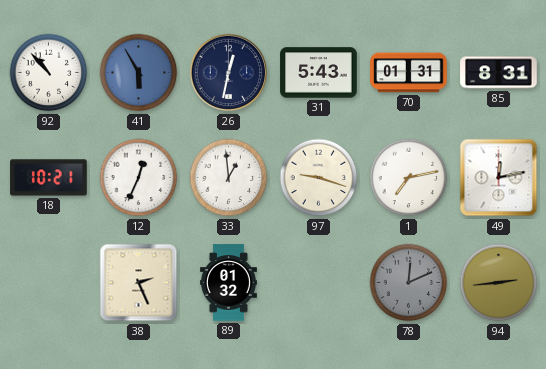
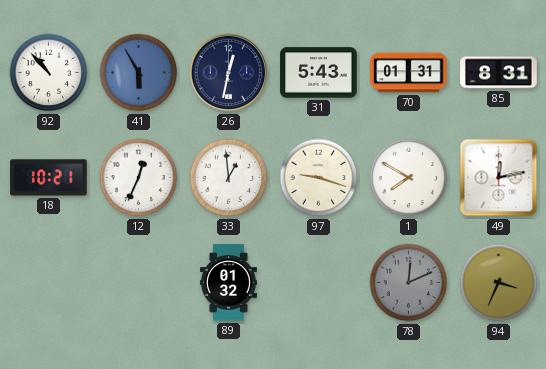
1: 7:13 -> 7:50 (409, 178)
38: 2:26 -> none (139, 283)
94: 2:44 -> 3:34 (499, 283)
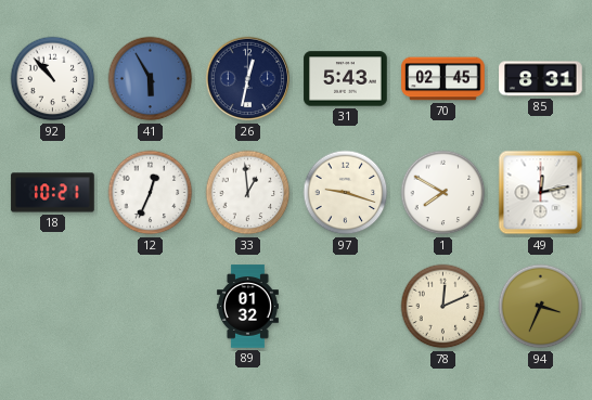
70: 01:31 -> 02:45 (443, 79)
78 dial: grey -> cream (443, 307)
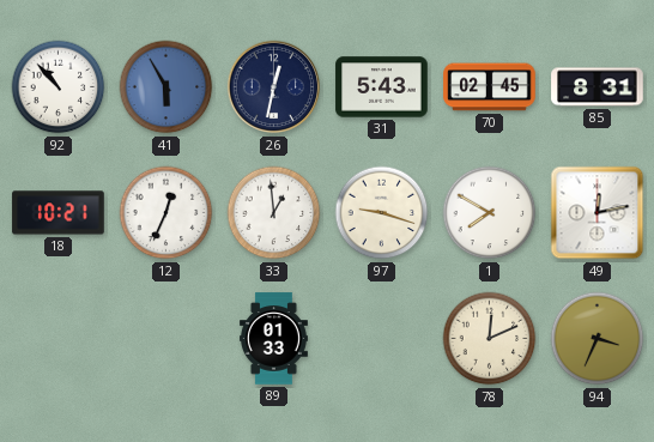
89: 01:32 -> 01:33 (273, 339)
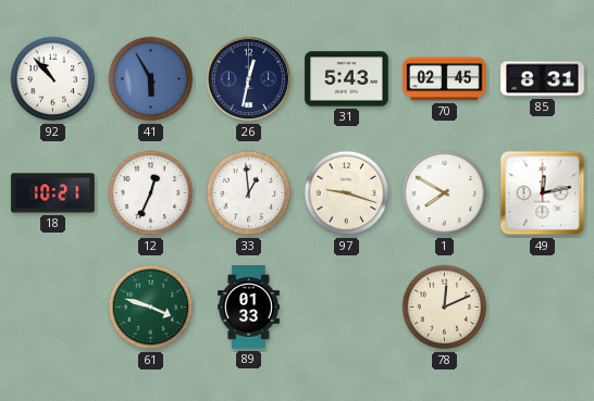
61: none -> 3:48 (151, 308)
94: 3:34 -> none (598, 339)
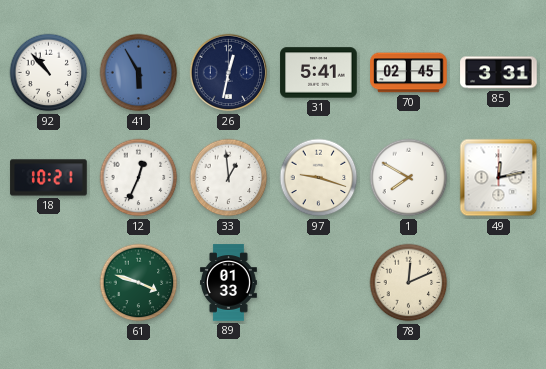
31: 5:43 -> 5:41 (319, 73)
85: 8:31 -> 3:31 (499, 73)
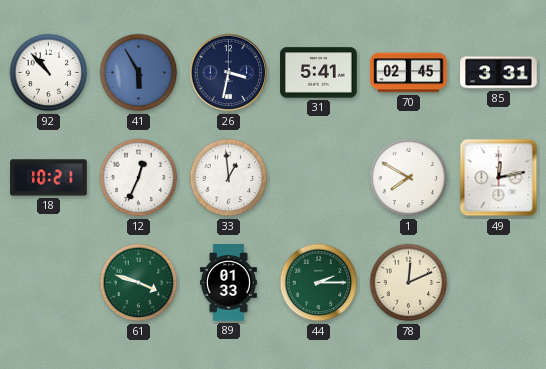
26: 12:32 -> 3:32 (229, 73)
97: 9:18 -> none (319, 178)
44: none -> 2:15 (319, 283)
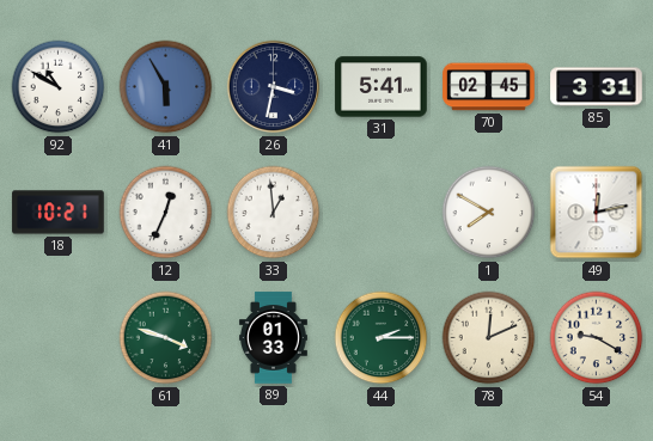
92: 10:53 -> 10:50 (59, 87)
54: none -> 9:20 (597, 338)
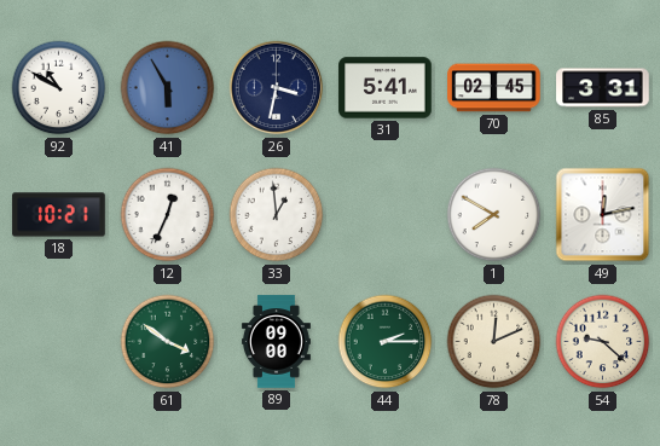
61: 3:48 -> 3:51 (168, 342)
89: 01:33 -> 09:00 (276, 342)
54: 9:20 -> 9:22 (603, 342)
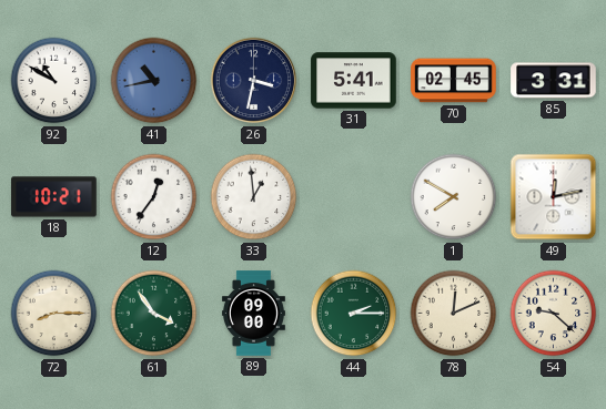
41: 5:55 -> 10:43 (154, 81)
12: 12:34 -> 12:36 (154, 197)
72: none -> 8:15 (54, 314)
61: 3:51 -> 3:54 (154, 314)
